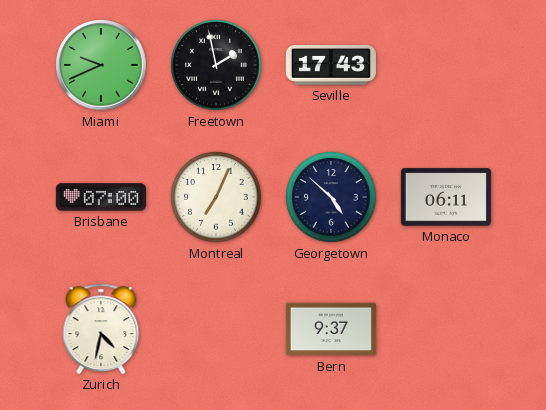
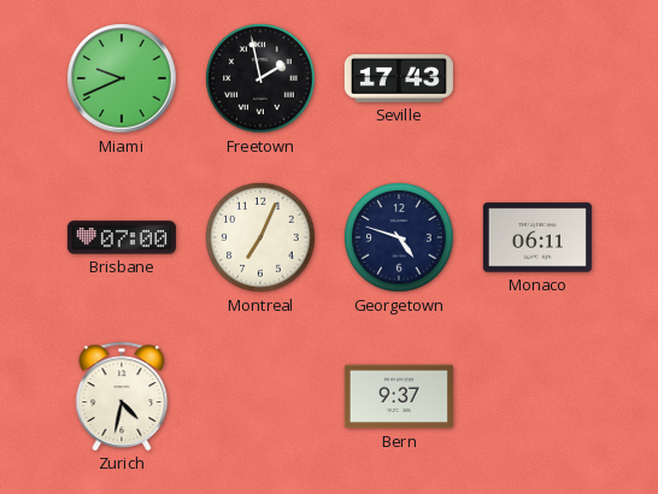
Georgetown: 4:52 -> 4:48 (399, 237)
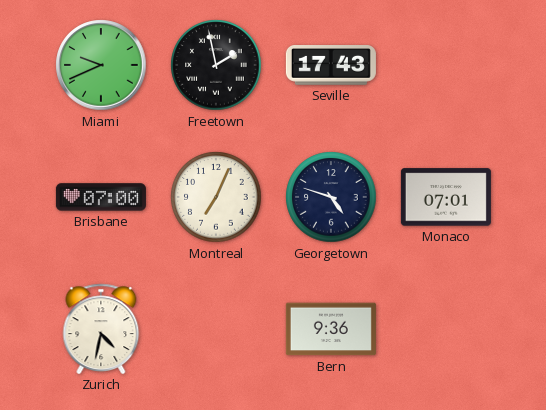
Monaco: 06:11 -> 07:01 (446, 197)
Bern: 9:37 -> 9:36 (331, 329)
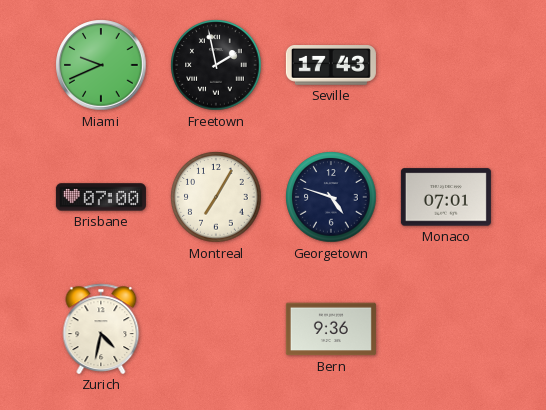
Montreal: 7:04 -> 7:05 (216, 197)
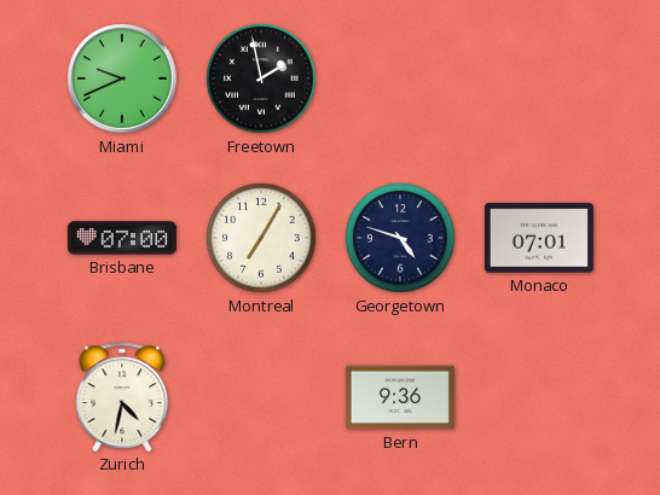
Seville: 17:43 -> none (331, 66)
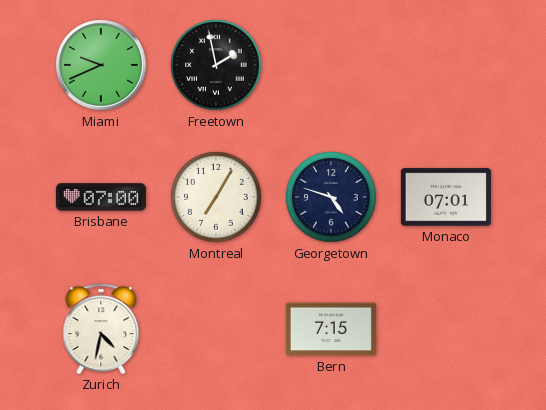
Bern: 9:36 -> 7:15 (331, 329)
